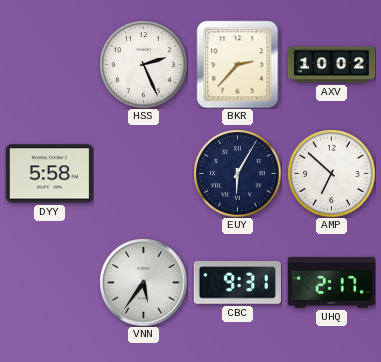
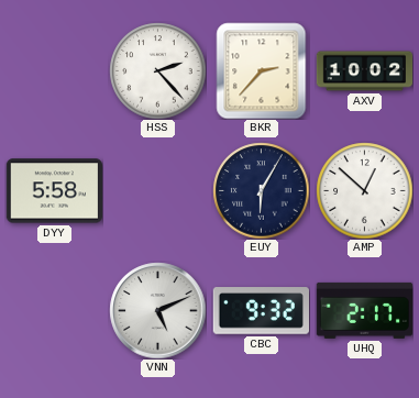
HSS: 2:26 -> 2:23 (157, 70)
AMP: 6:52 -> 12:52 (364, 190)
VNN: 5:36 -> 5:11 (157, 310)
CBC: 9:31 -> 9:32 (261, 311)
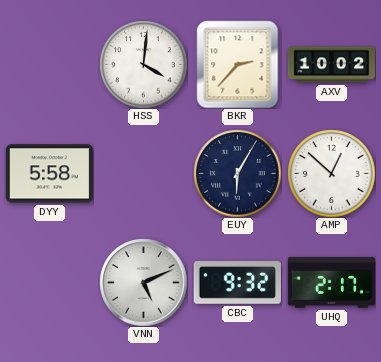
HSS: 2:23 -> 4:01 (143, 64)
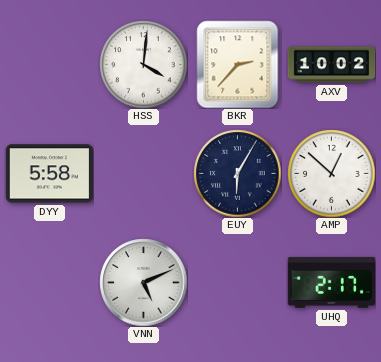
CBC: 9:32 -> none (237, 283)
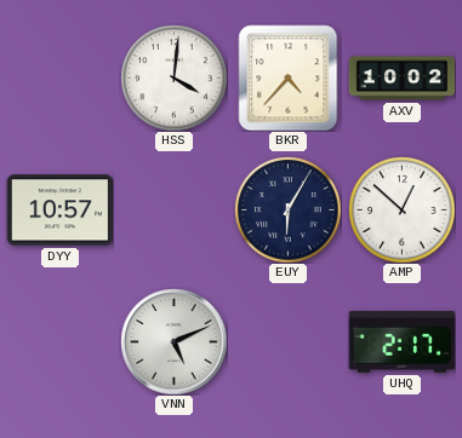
BKR: 2:37 -> 4:37 (289, 77)
DYY: 5:58 -> 10:57 (59, 211)
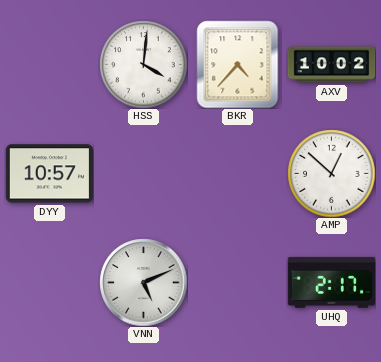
EUY: 6:05 -> none (287, 209)
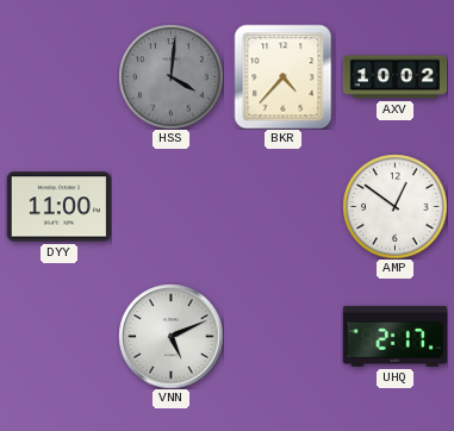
HSS dial: white -> grey (170, 76)
DYY: 10:57 -> 11:00 (58, 207)
AMP: 12:52 -> 12:51 (394, 206)
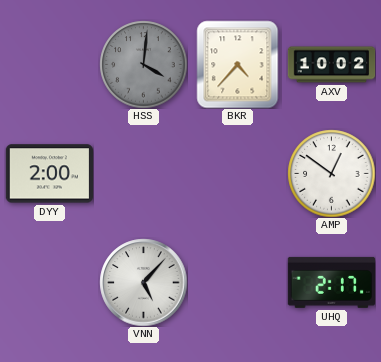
DYY: 11:00 -> 2:00 (49, 174)
VNN: 5:11 -> 5:07 (143, 282)
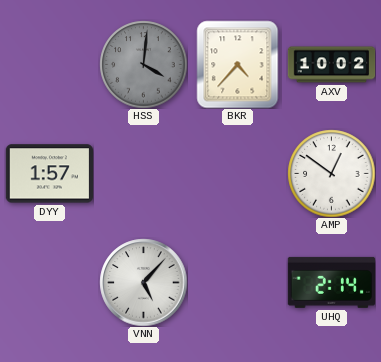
DYY: 2:00 -> 1:57 (49, 174)
UHQ: 2:17 -> 2:14 (331, 282)
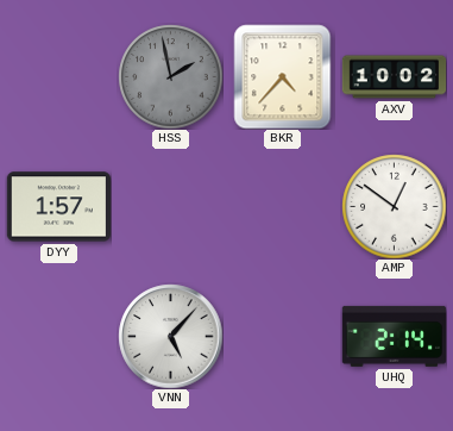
HSS: 4:01 -> 1:58 (170, 76)
